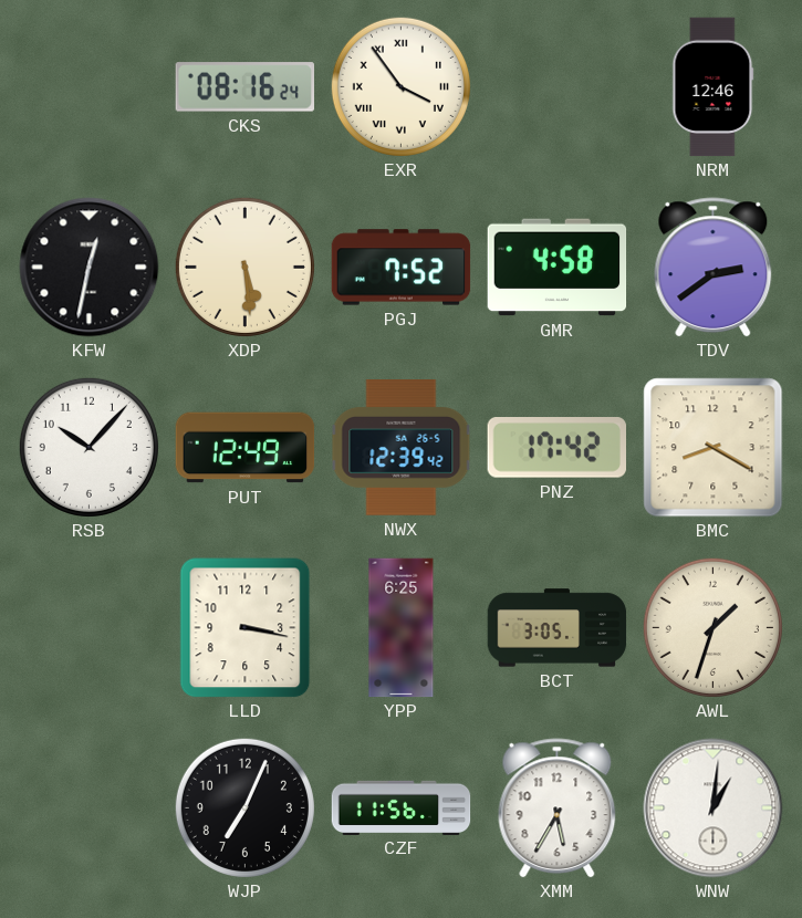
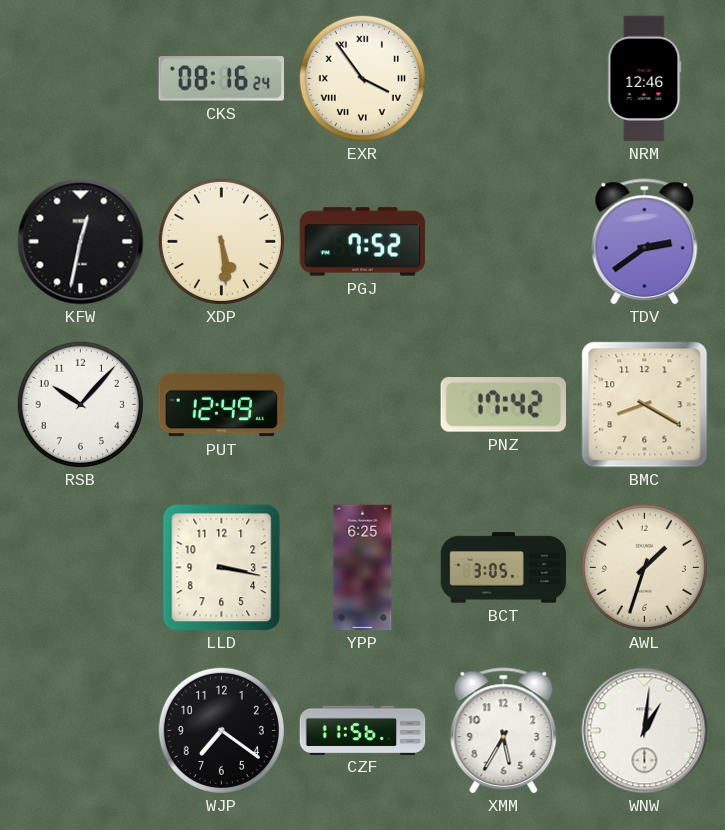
GMR: 4:58 -> none (558, 268)
NWX: 12:39 -> none (402, 448)
WJP: 7:04 -> 7:21 (221, 730)
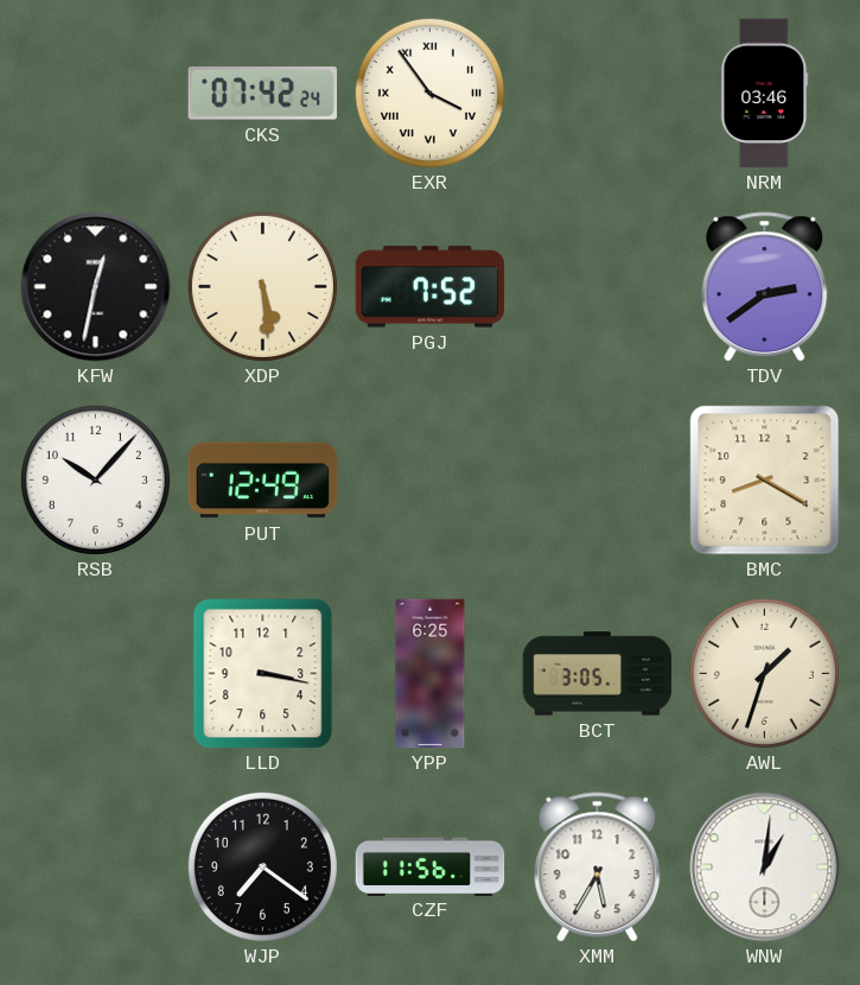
CKS: 08:16 -> 07:42 (263, 94)
NRM: 12:46 -> 03:46 (765, 94)
PNZ: 17:42 -> none (503, 405)
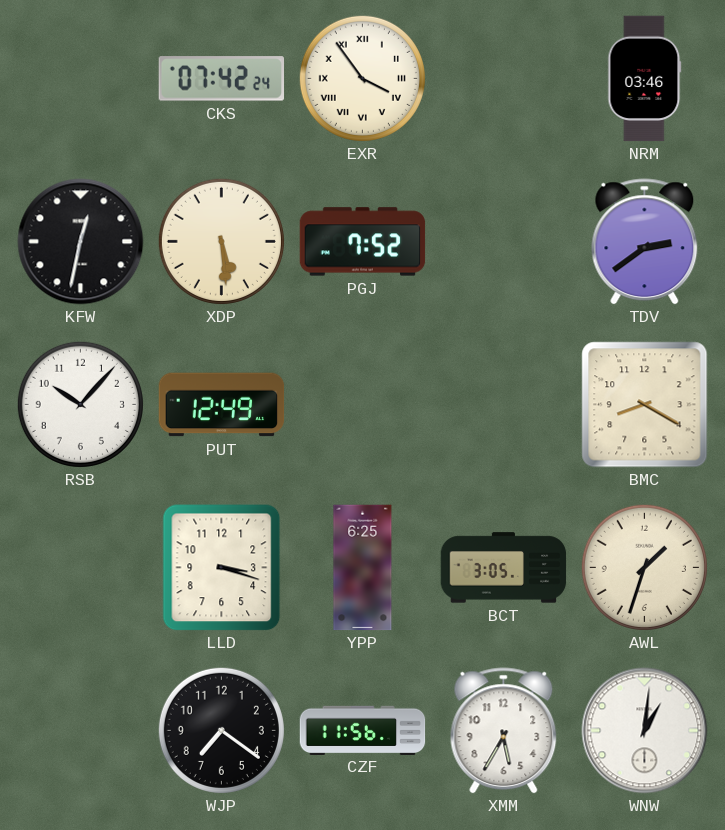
LLD: 3:17 -> 3:18 (222, 568)
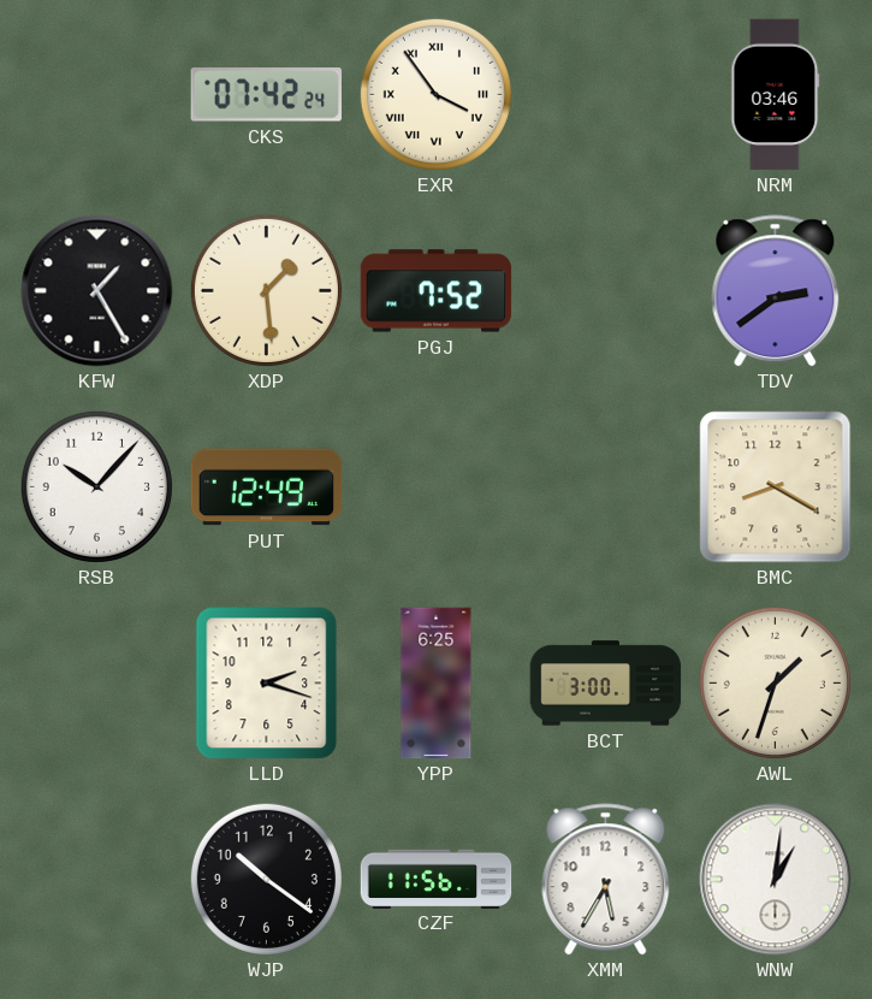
KFW: 12:32 -> 1:25 (97, 291)
XDP: 5:29 -> 1:29 (266, 290)
LLD: 3:18 -> 2:18 (267, 684)
BCT: 3:05 -> 3:00 (606, 684)
WJP: 7:21 -> 10:21 (266, 879)
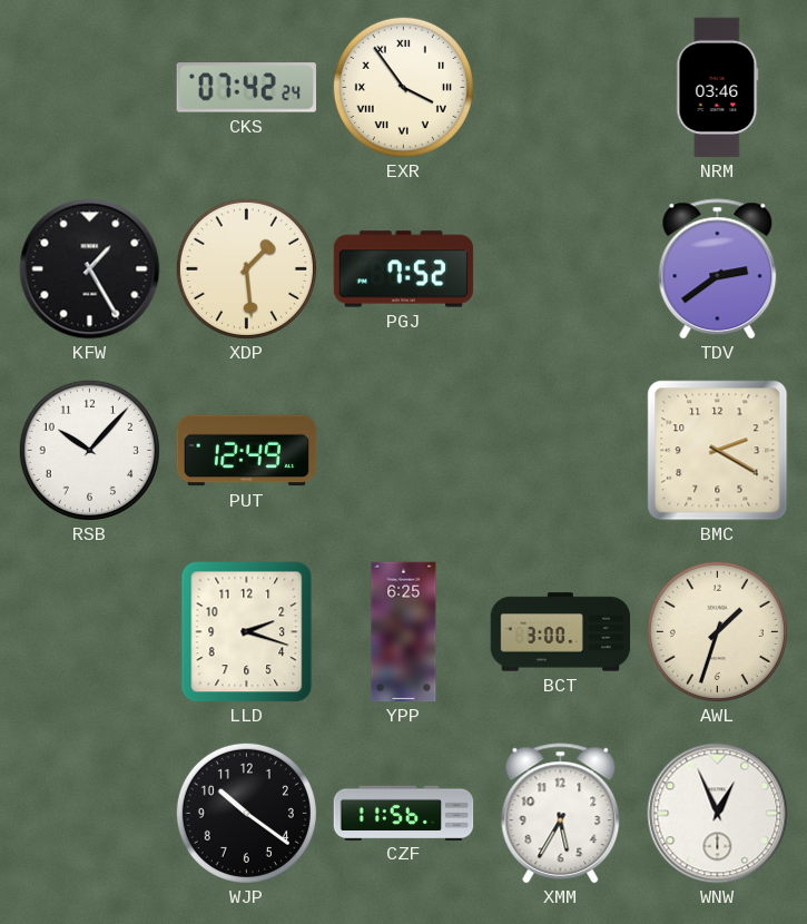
BMC: 8:20 -> 2:20 (718, 451)
WNW: 1:01 -> 12:56 (718, 814)
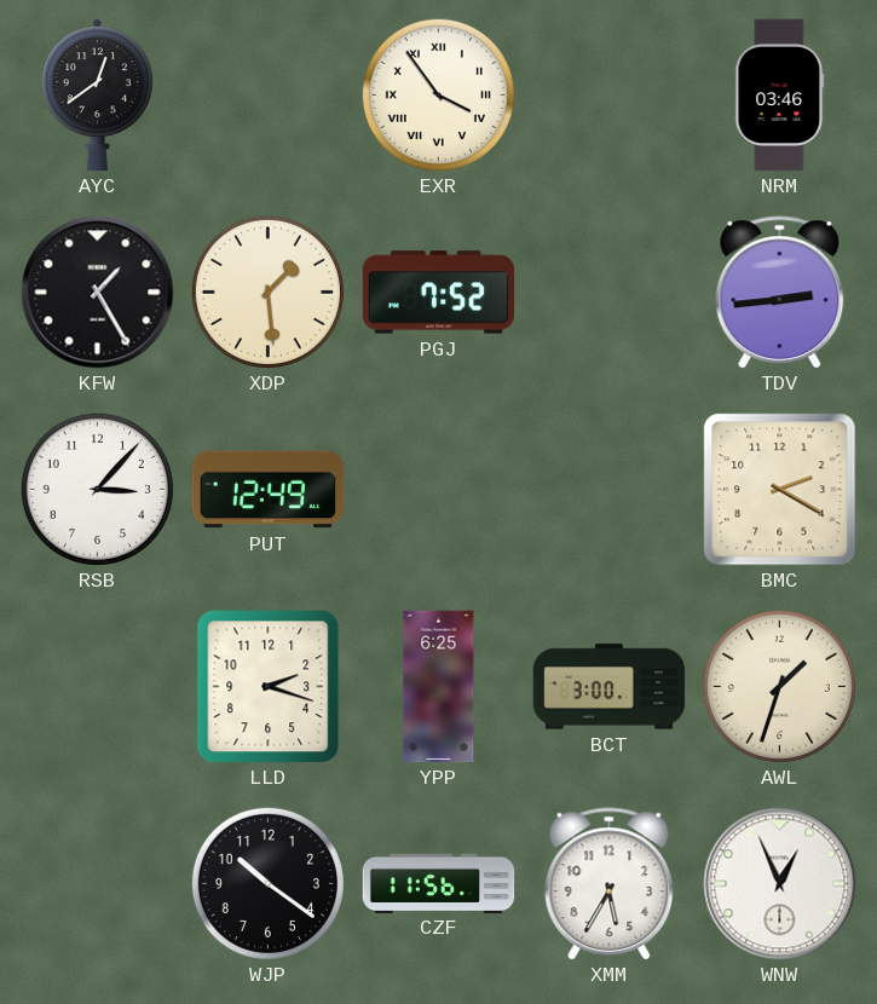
AYC: none -> 12:39 (97, 96)
CKS: 07:42 -> none (247, 88)
TDV: 2:39 -> 2:44 (780, 293)
RSB: 10:07 -> 3:07 (97, 489)
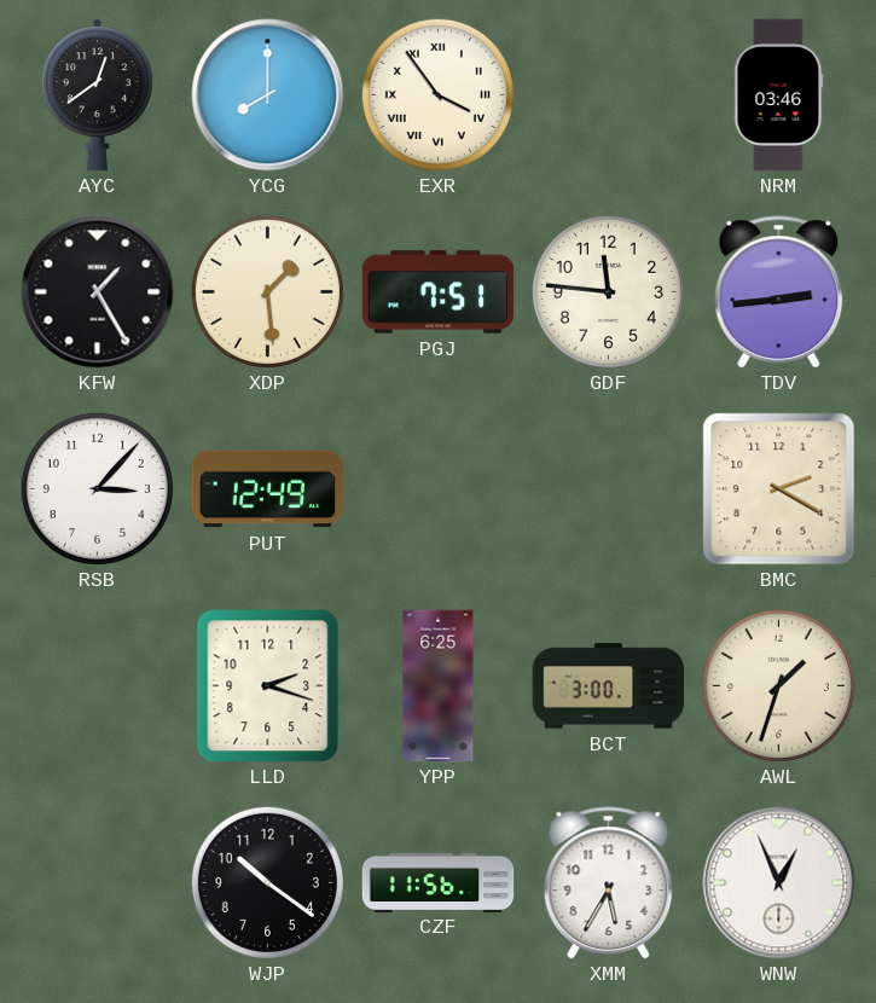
YCG: none -> 8:00 (268, 95)
PGJ: 7:52 -> 7:51 (439, 292)
GDF: none -> 11:46 (608, 291)
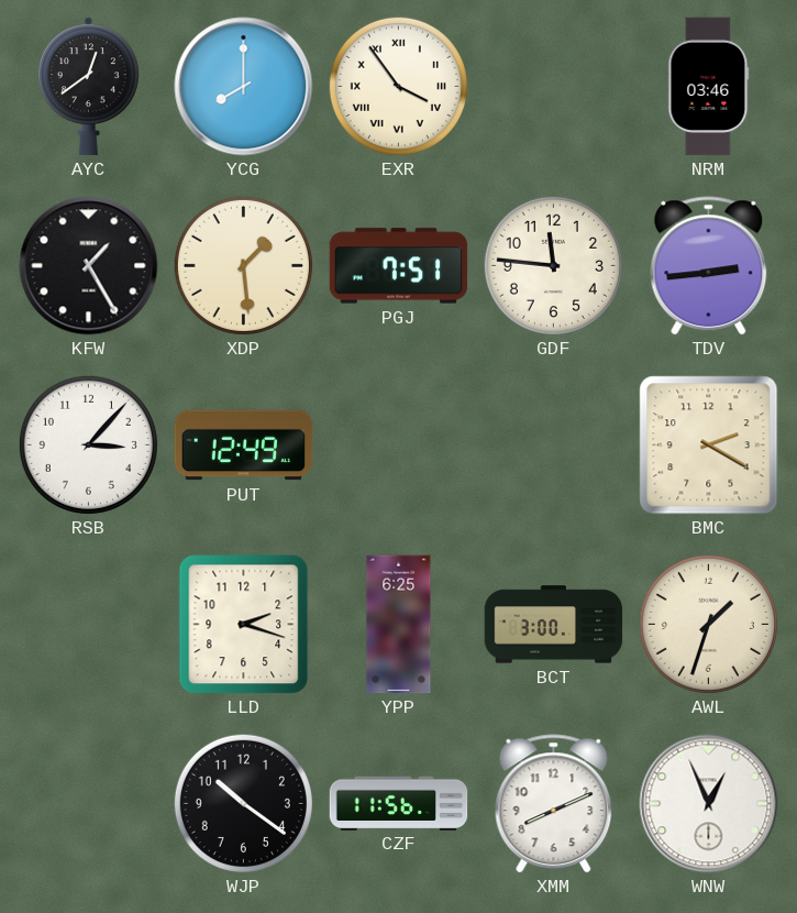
XMM: 5:35 -> 8:11 (554, 804)
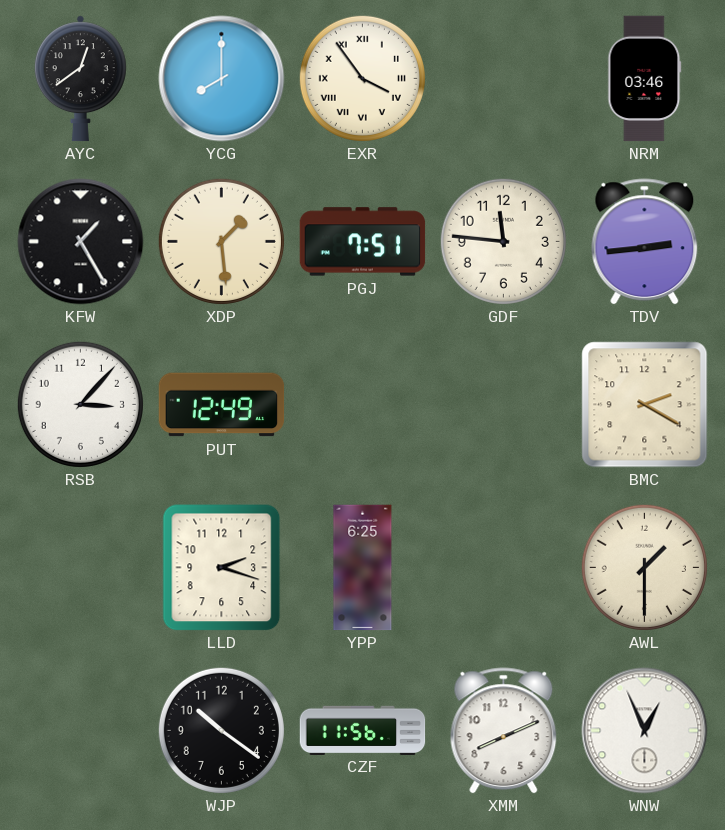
BCT: 3:00 -> none (554, 625)
AWL: 1:33 -> 1:30 (644, 567)
